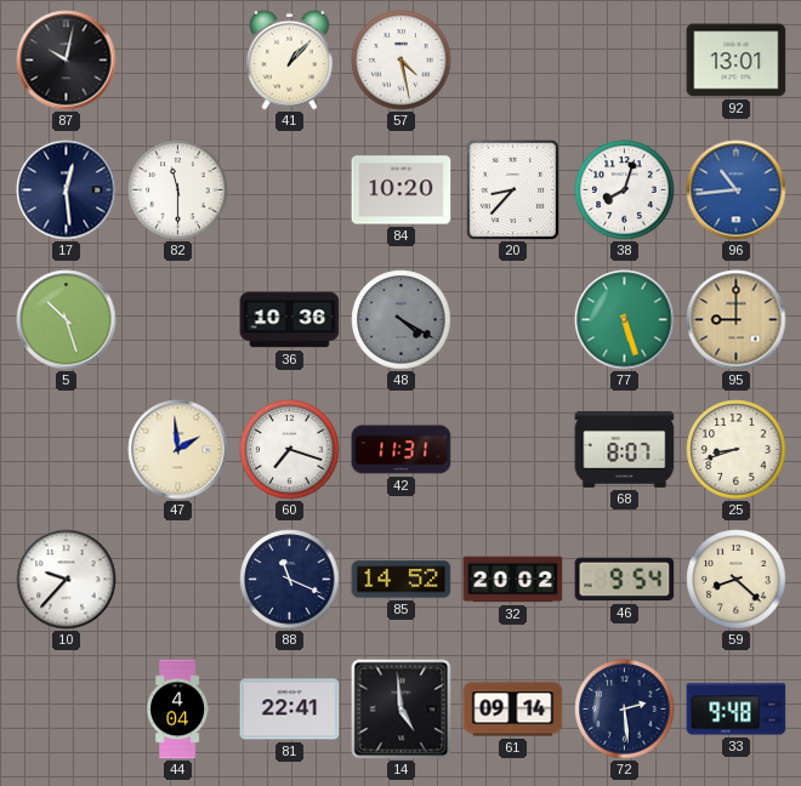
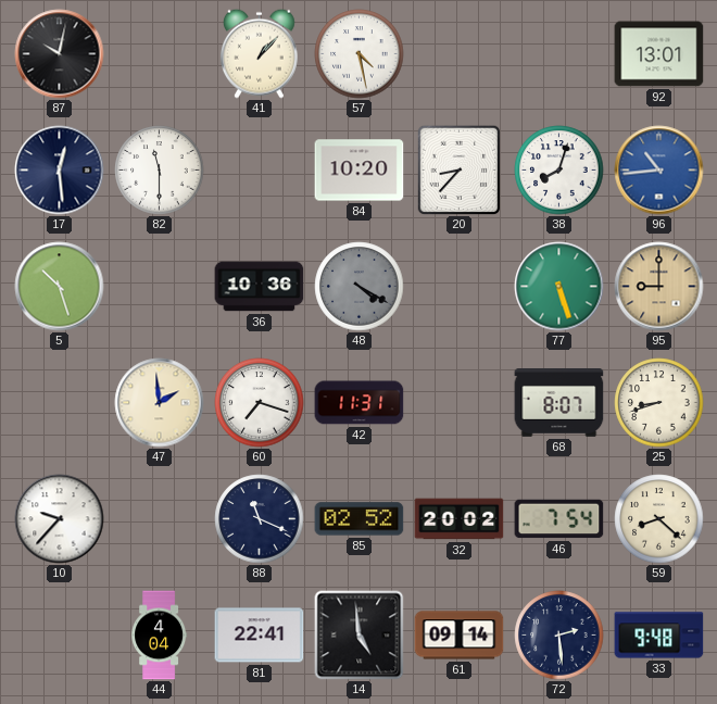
85: 14:52 -> 02:52 (360, 519)
46: 9:54 -> 7:54 (559, 519)
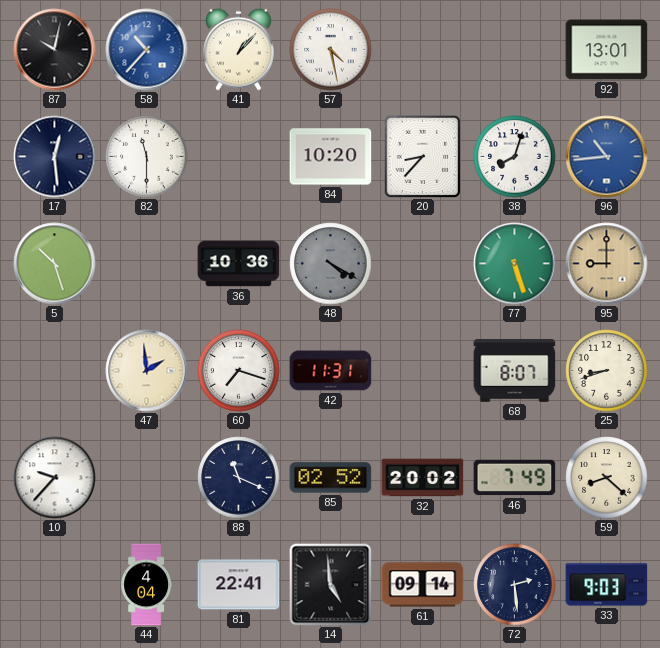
58: none -> 10:37 (147, 50)
46: 7:54 -> 7:49 (515, 478)
33: 9:48 -> 9:03 (607, 585)
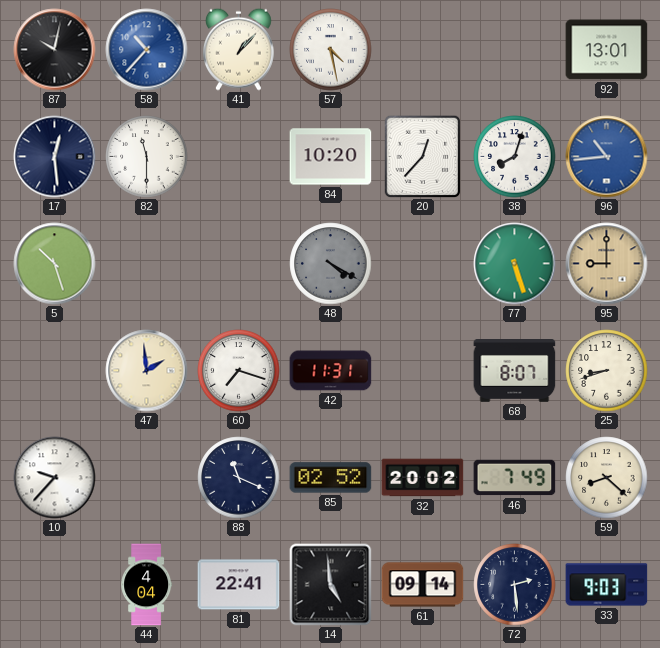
20: 8:37 -> 12:37 (423, 156)
36: 10:36 -> none (239, 264)
